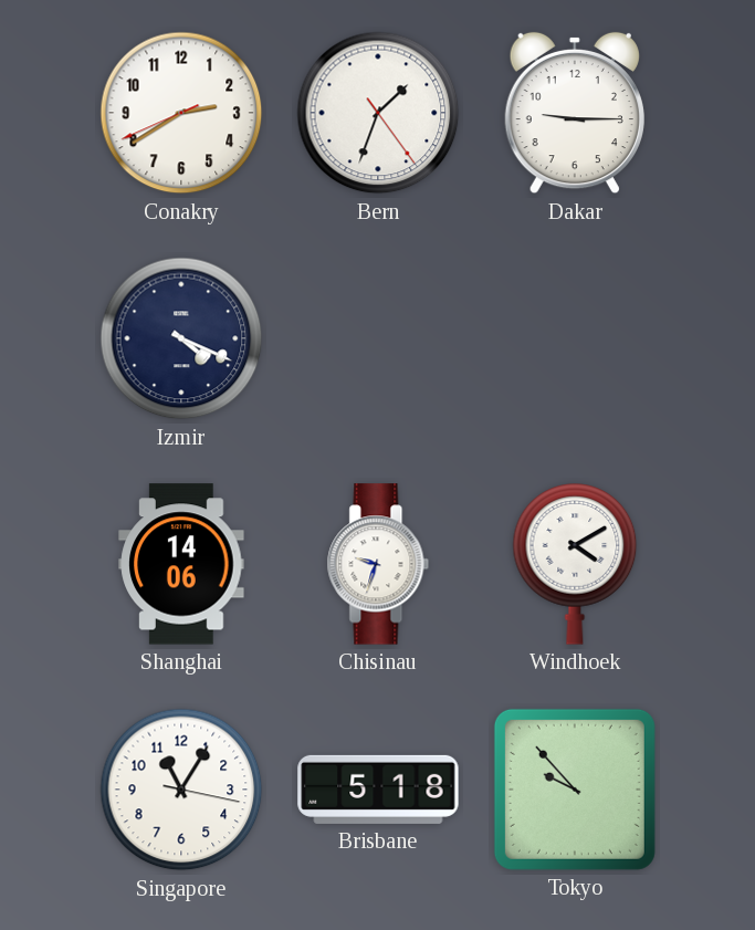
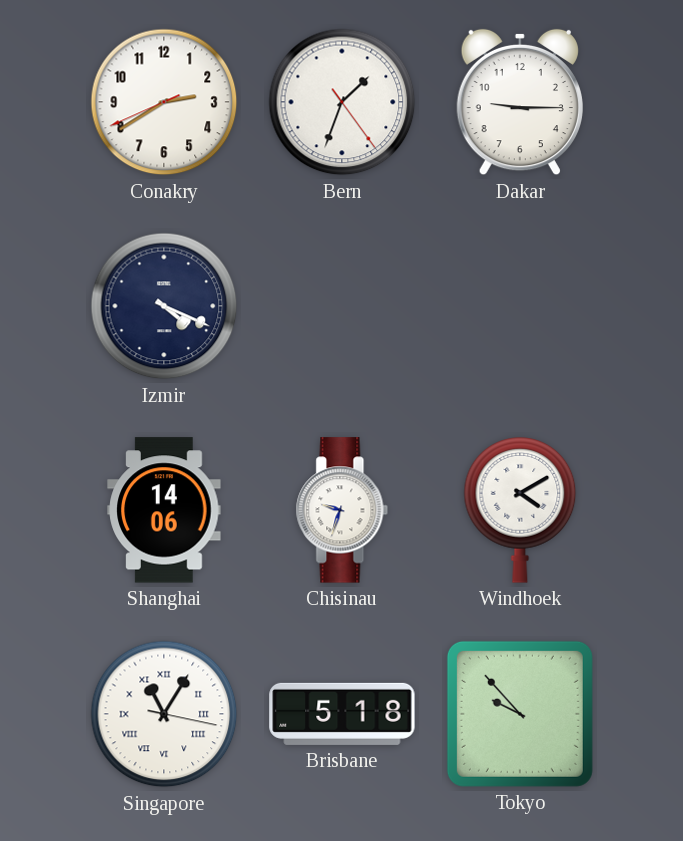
Singapore numerals: Arabic -> Roman (164, 714)
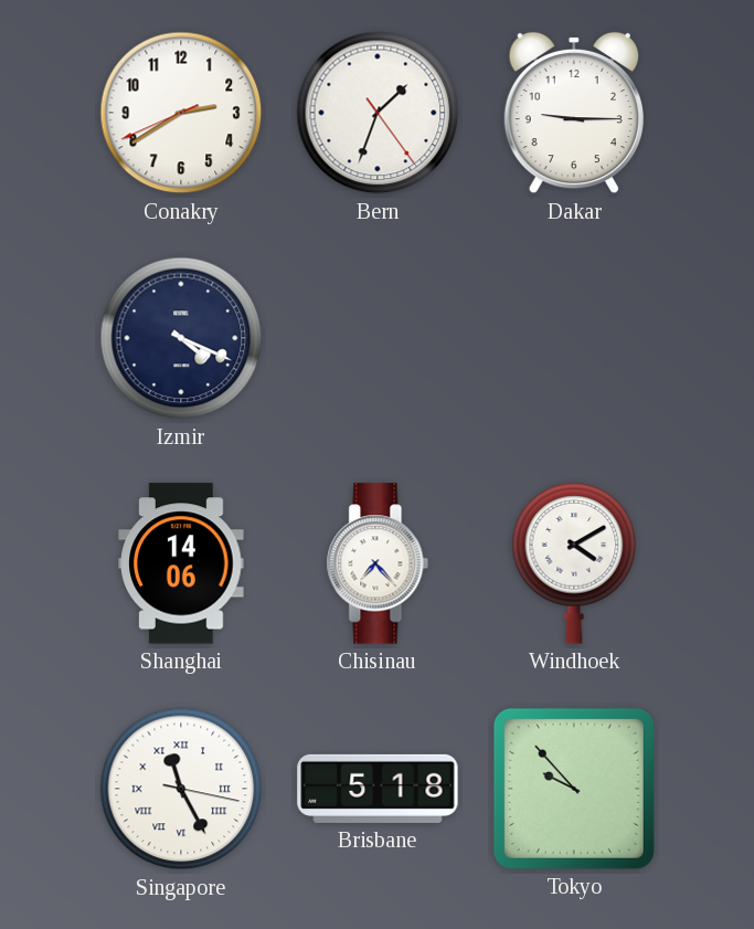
Chisinau: 9:33 -> 7:23 (378, 563)
Singapore: 11:05 -> 11:25 (181, 789)
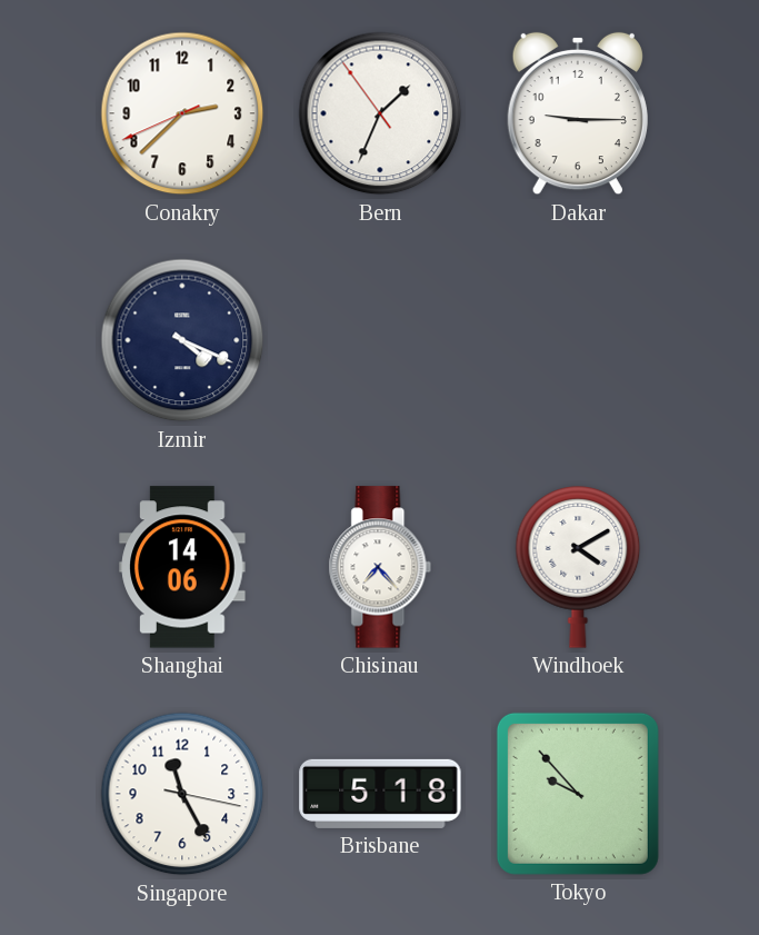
Conakry: 2:39 -> 2:37 (182, 113)
Bern: 1:33:24 -> 1:33:54 (380, 113)
Singapore numerals: Roman -> Arabic (182, 794)
